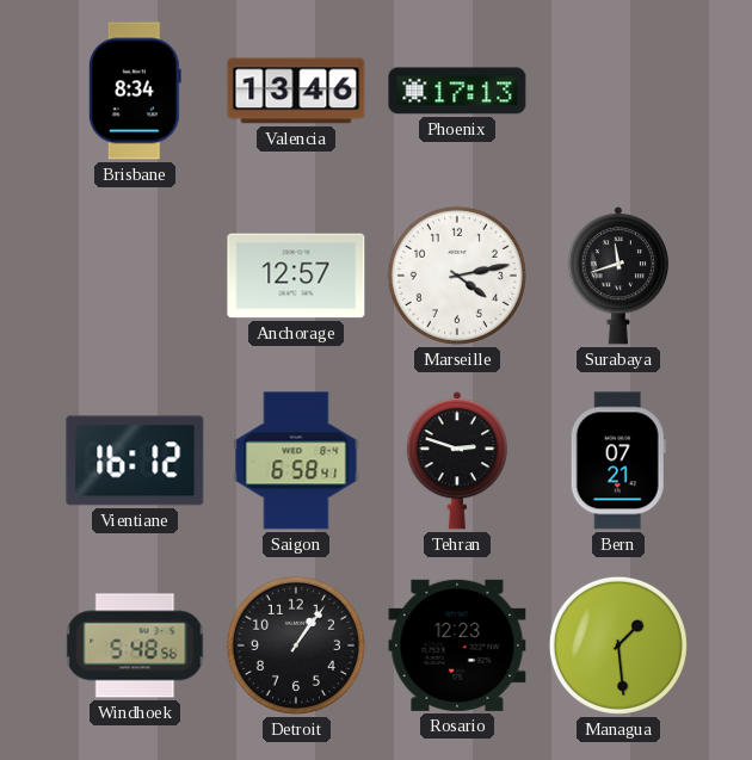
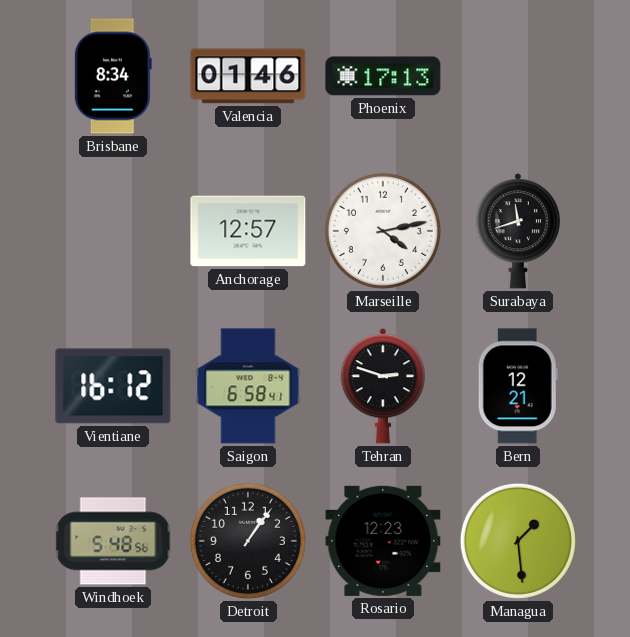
Valencia: 13:46 -> 01:46 (248, 76)
Bern: 07:21 -> 12:21 (518, 386)
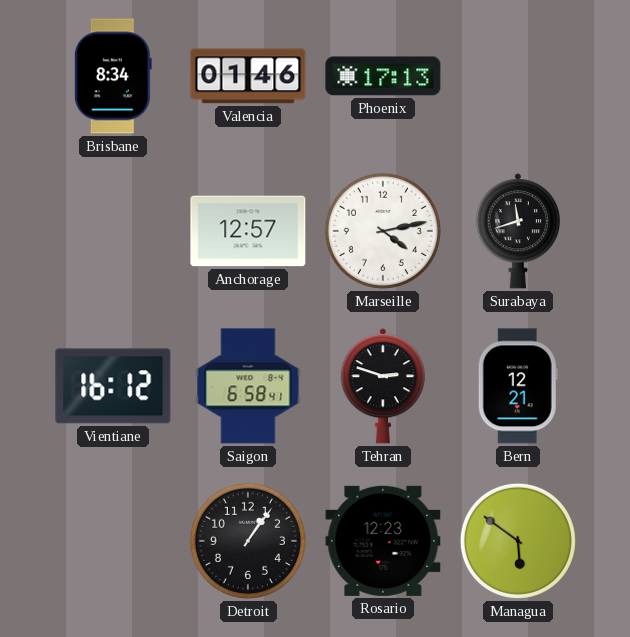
Windhoek: 5:48 -> none (113, 541)
Managua: 1:29 -> 5:51 (518, 541)
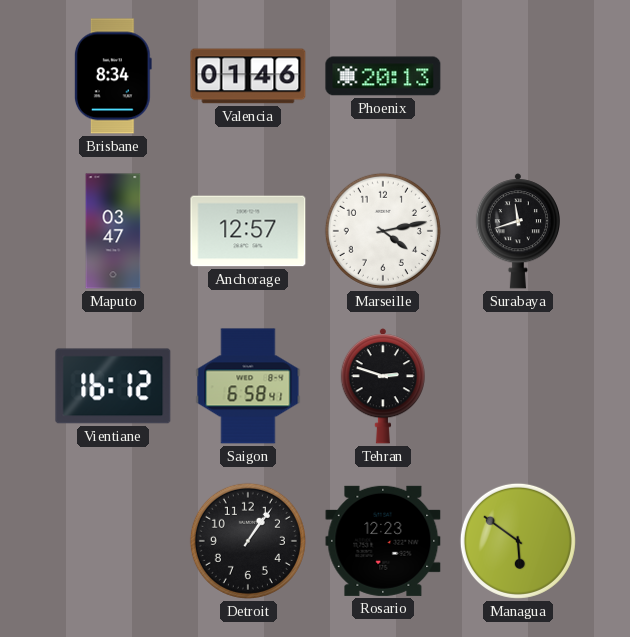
Phoenix: 17:13 -> 20:13 (383, 76)
Maputo: none -> 03:47 (113, 231)
Bern: 12:21 -> none (518, 386)
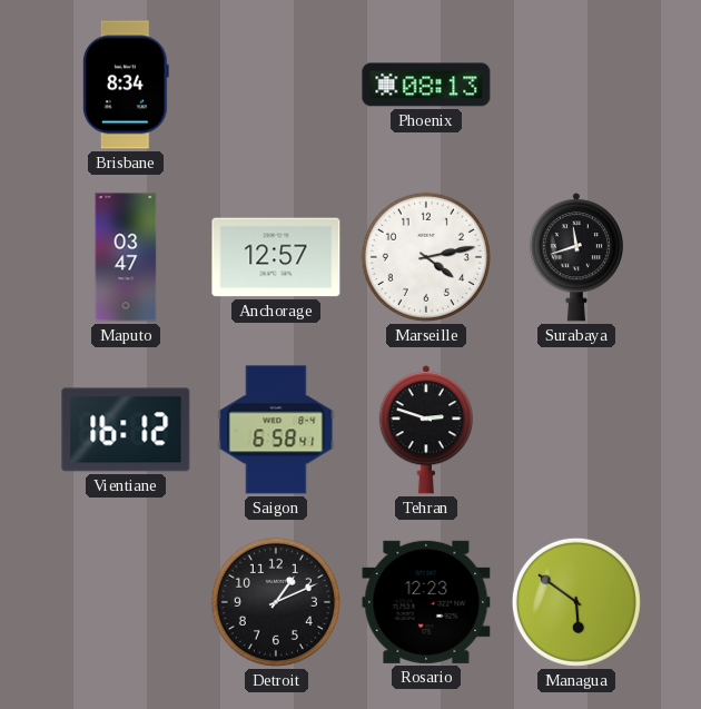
Valencia: 01:46 -> none (248, 76)
Phoenix: 20:13 -> 08:13 (426, 85)
Detroit: 1:06 -> 1:11 (276, 602)
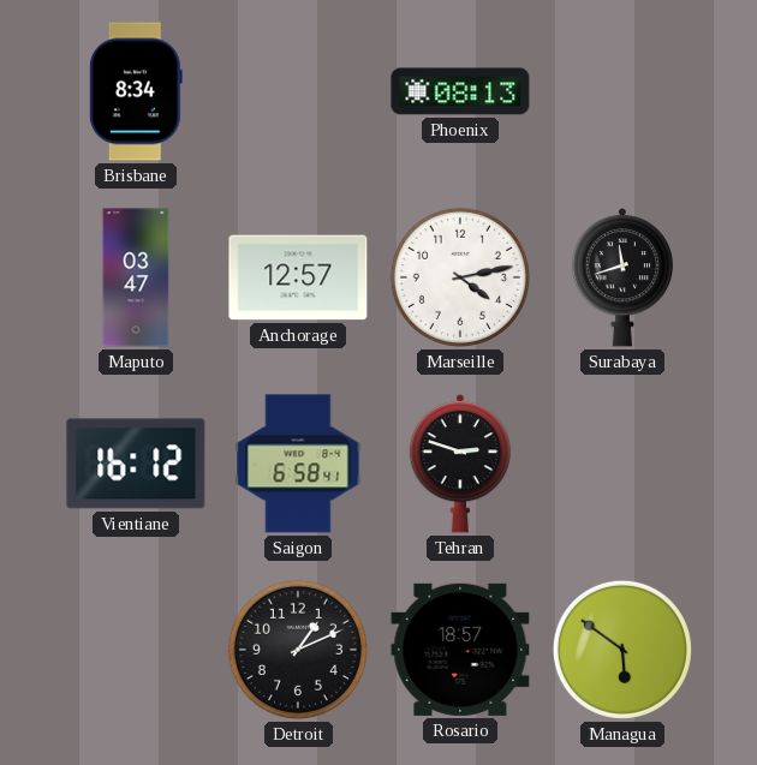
Rosario: 12:23 -> 18:57 (460, 650)
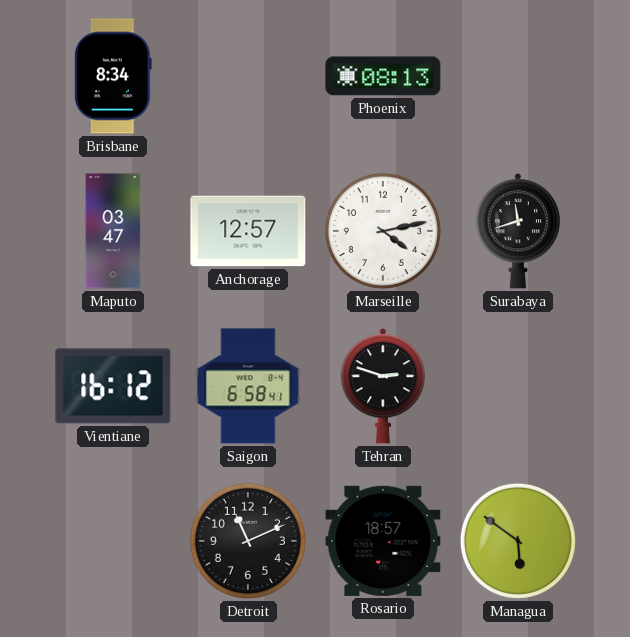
Detroit: 1:11 -> 11:11 (248, 541)
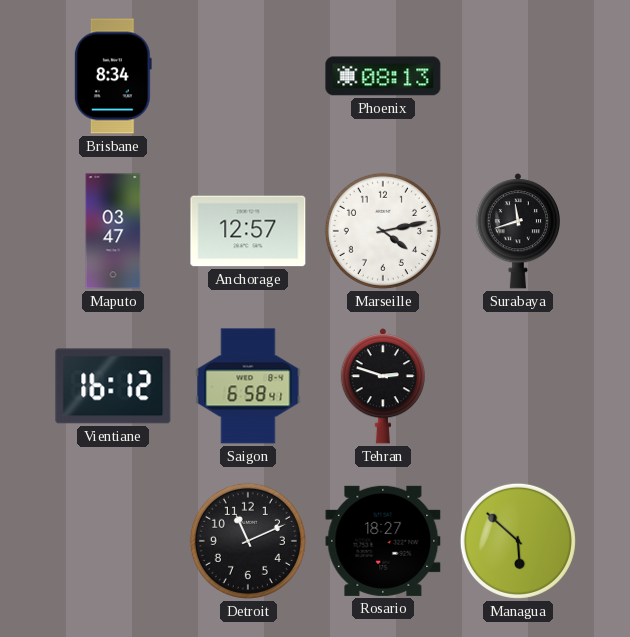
Rosario: 18:57 -> 18:27 (383, 541)
Managua: 5:51 -> 5:52 (518, 541)
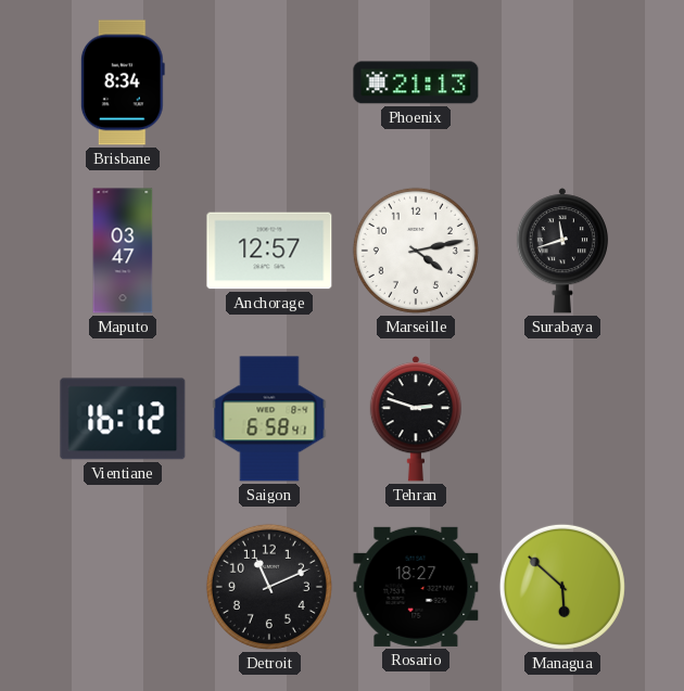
Phoenix: 08:13 -> 21:13 (416, 82)
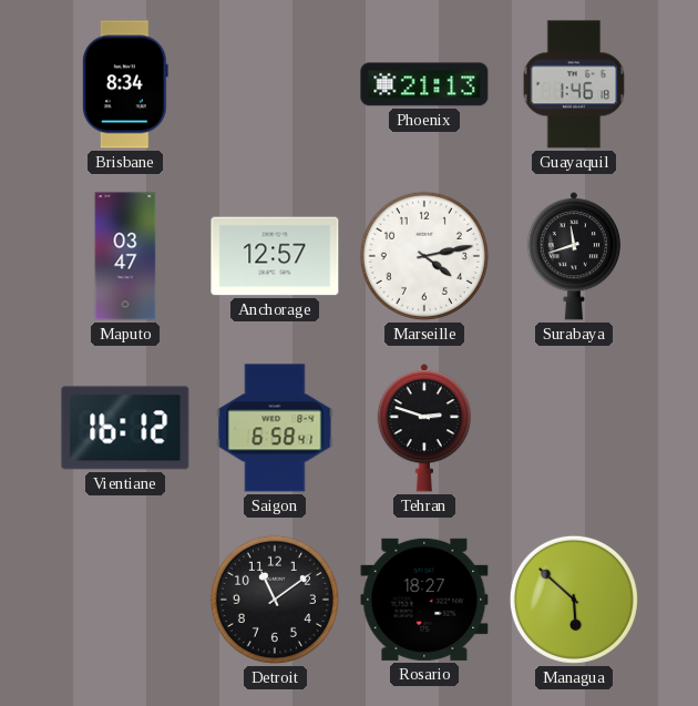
Guayaquil: none -> 1:46 (574, 84)
Detroit: 11:11 -> 11:09 (275, 600)
